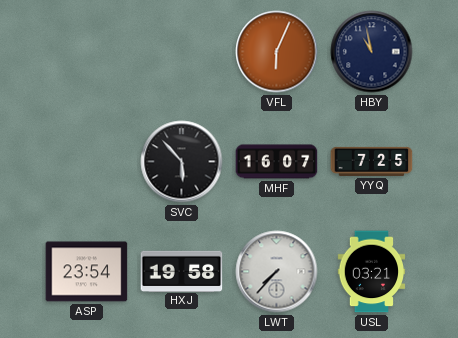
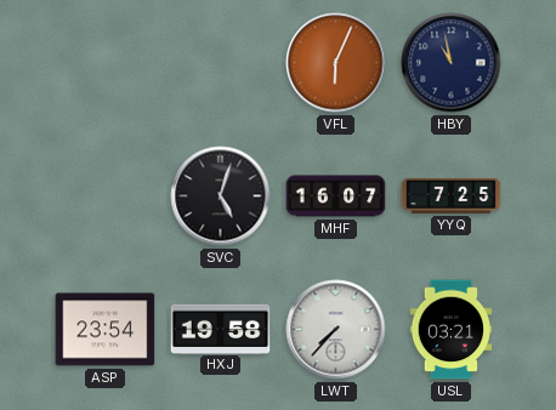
SVC: 5:53 -> 5:03 (221, 197)
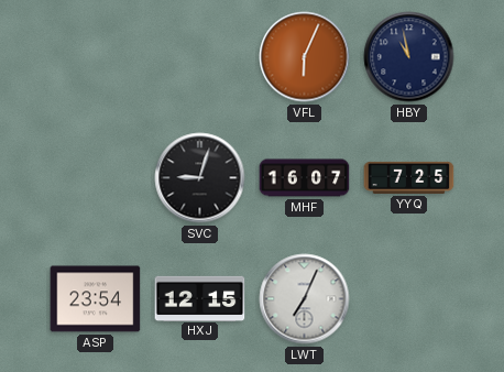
SVC: 5:03 -> 9:03 (200, 178)
HXJ: 19:58 -> 12:15 (200, 298)
LWT: 7:37 -> 7:04 (305, 299)
USL: 03:21 -> none (452, 330)
